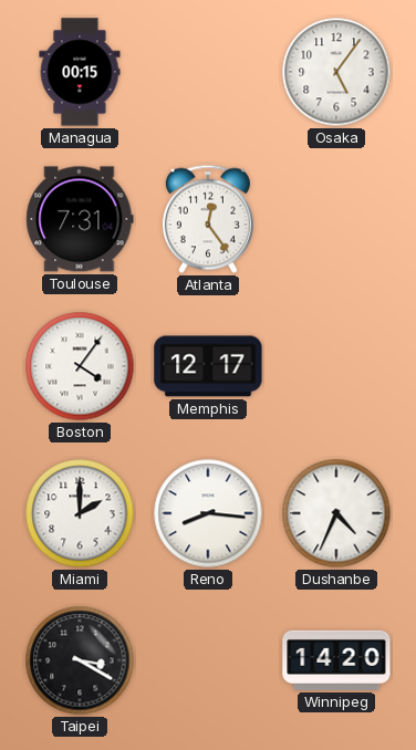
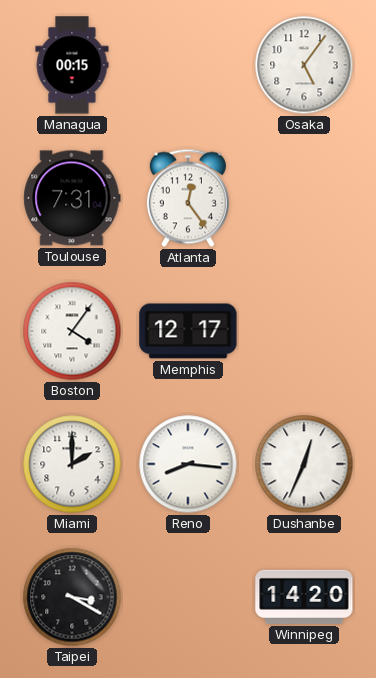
Dushanbe: 4:34 -> 12:34 (304, 464)
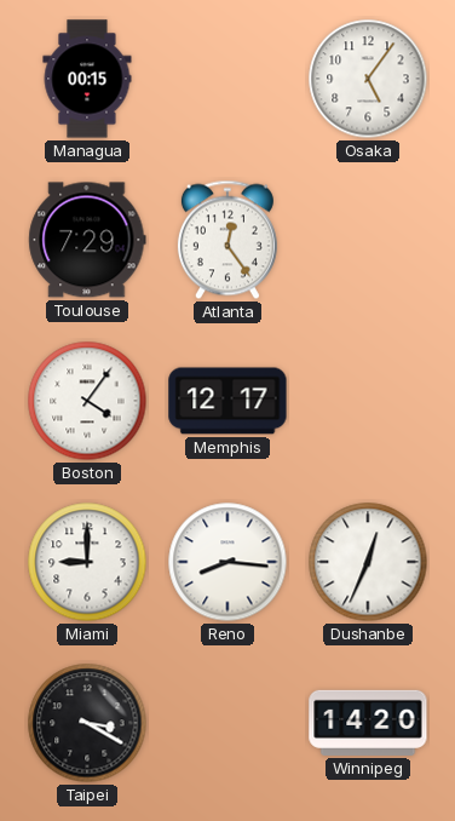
Toulouse: 7:31 -> 7:29 (87, 240)
Miami: 2:00 -> 9:00 (87, 562)
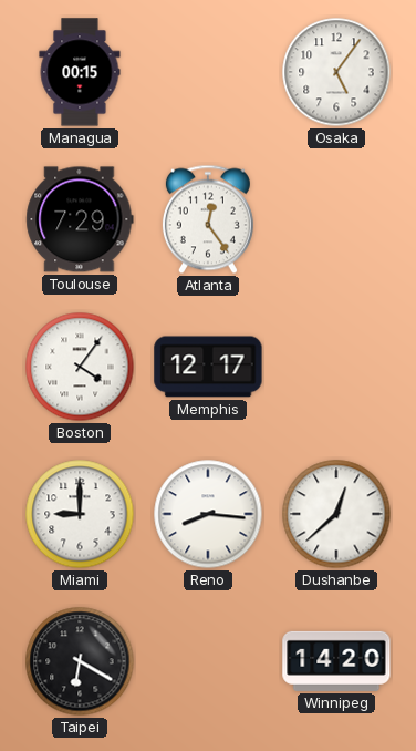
Dushanbe: 12:34 -> 12:38 (336, 514)
Taipei: 3:20 -> 6:20 (80, 661)
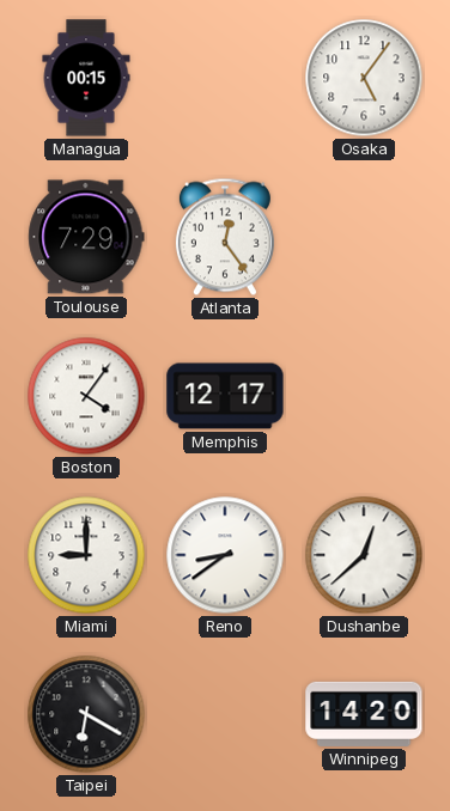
Reno: 8:16 -> 8:39 (225, 555)
